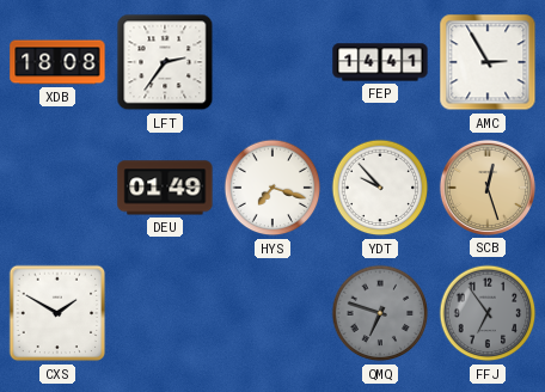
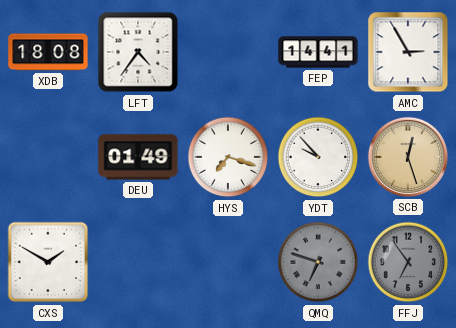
LFT: 2:36 -> 4:36 (138, 52)
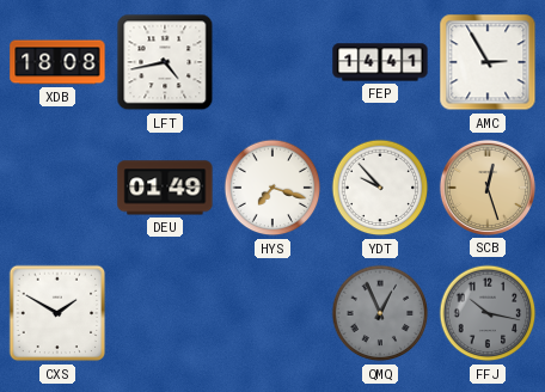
LFT: 4:36 -> 4:43 (165, 62)
QMQ: 6:48 -> 12:56 (380, 313)
FFJ: 6:54 -> 10:17 (488, 313)
